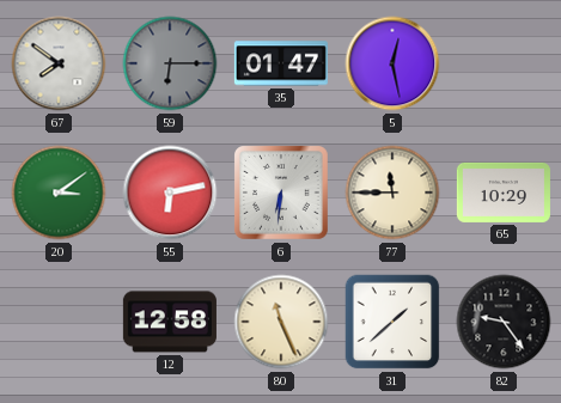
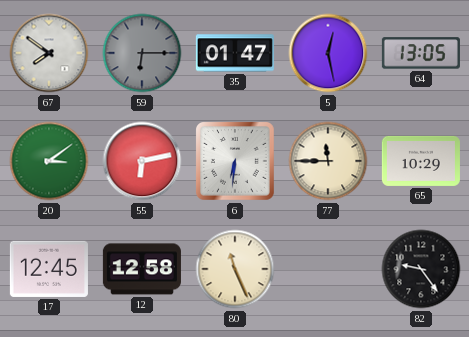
64: none -> 13:05 (421, 53)
17: none -> 12:45 (49, 269)
31: 1:38 -> none (392, 322)
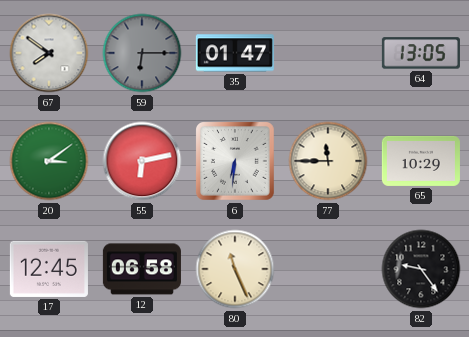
5: 12:28 -> none (328, 53)
12: 12:58 -> 06:58 (142, 269)
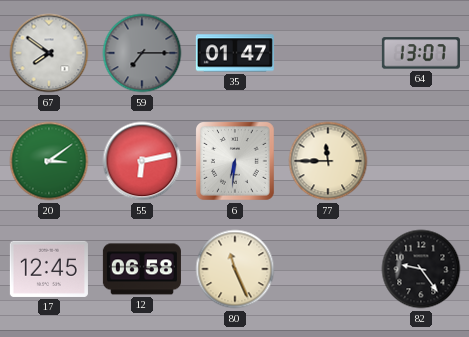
59: 6:15 -> 7:15 (142, 53)
64: 13:05 -> 13:07 (421, 53)
65: 10:29 -> none (421, 161)
